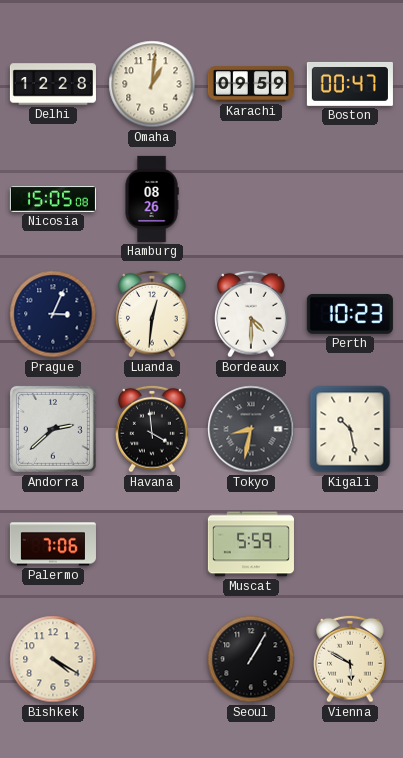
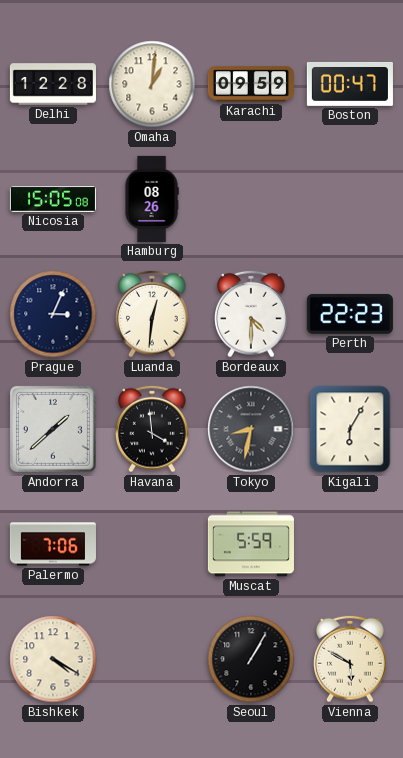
Perth: 10:23 -> 22:23 (350, 314)
Andorra: 2:38 -> 1:38 (53, 429)
Kigali: 10:28 -> 6:05 (350, 429)
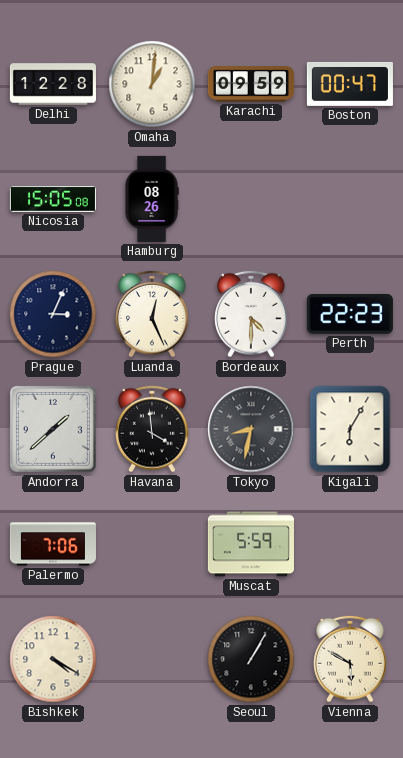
Luanda: 12:31 -> 12:26 (152, 314)
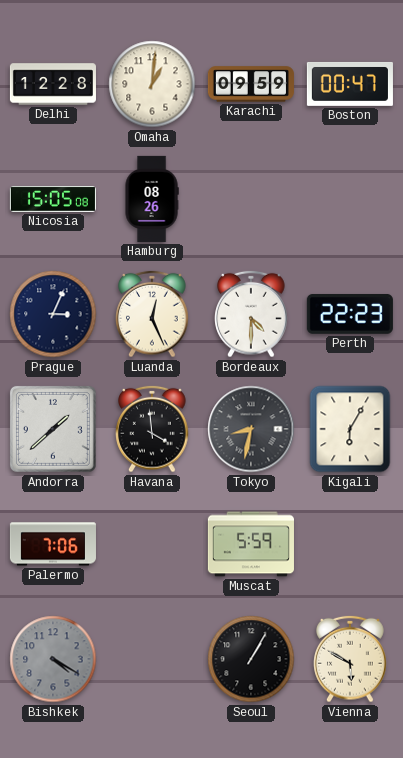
Bishkek dial: cream -> grey (53, 659)
